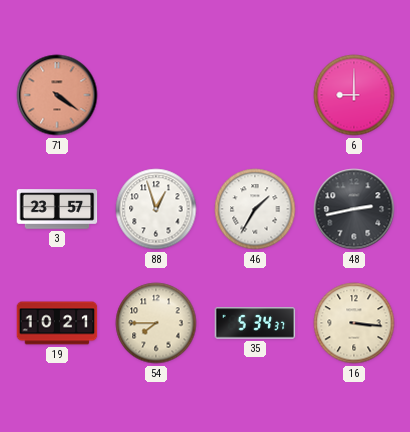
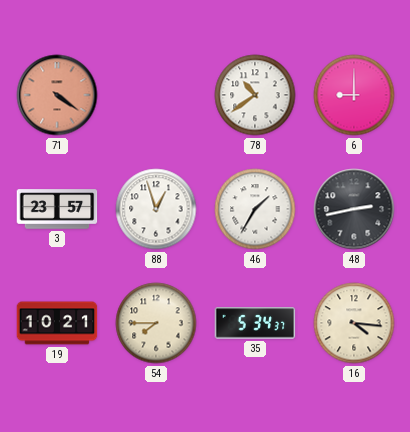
78: none -> 10:39 (255, 95)
16: 3:16 -> 4:16 (354, 323)
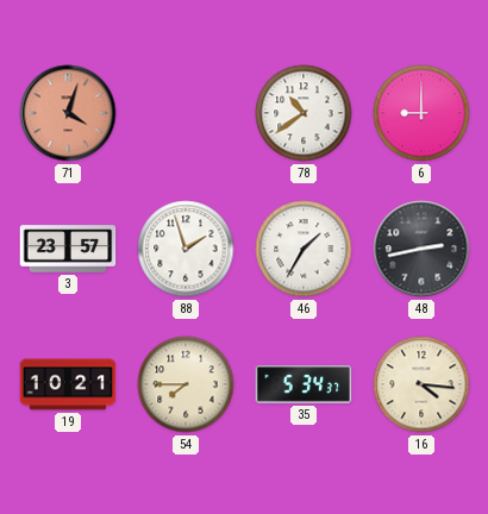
71: 4:21 -> 4:03 (68, 113)
88: 12:57 -> 1:57 (186, 249)
